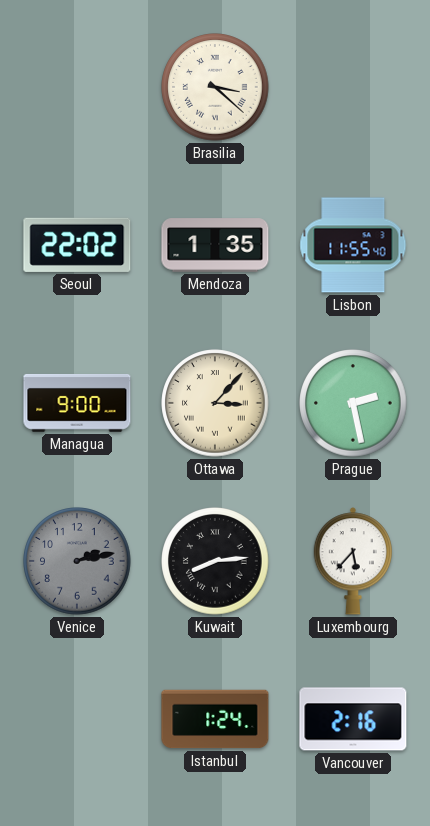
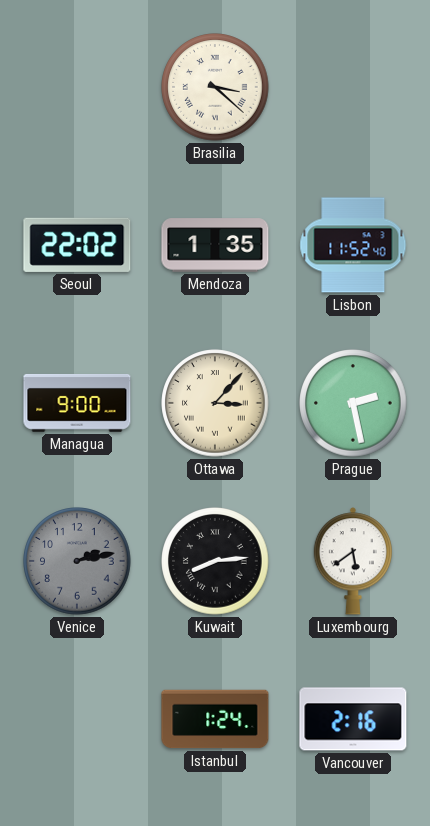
Lisbon: 11:55 -> 11:52 (353, 245)
Luxembourg: 5:37 -> 5:39 (352, 561)
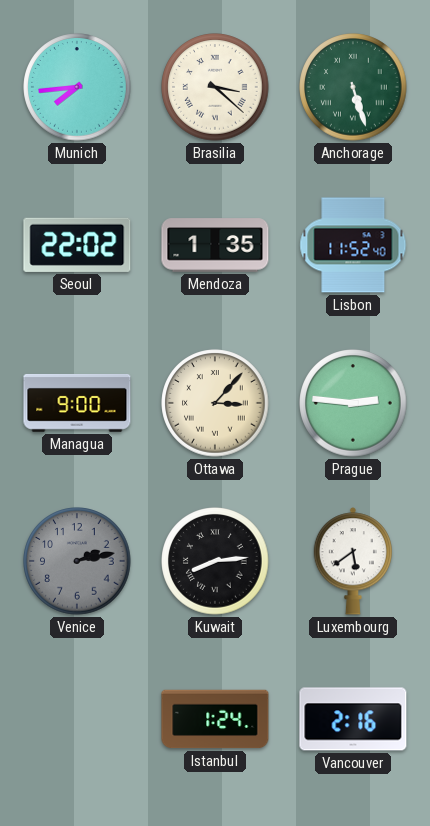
Munich: none -> 7:44 (77, 87)
Anchorage: none -> 5:27 (353, 87)
Prague: 2:28 -> 2:46 (353, 403)
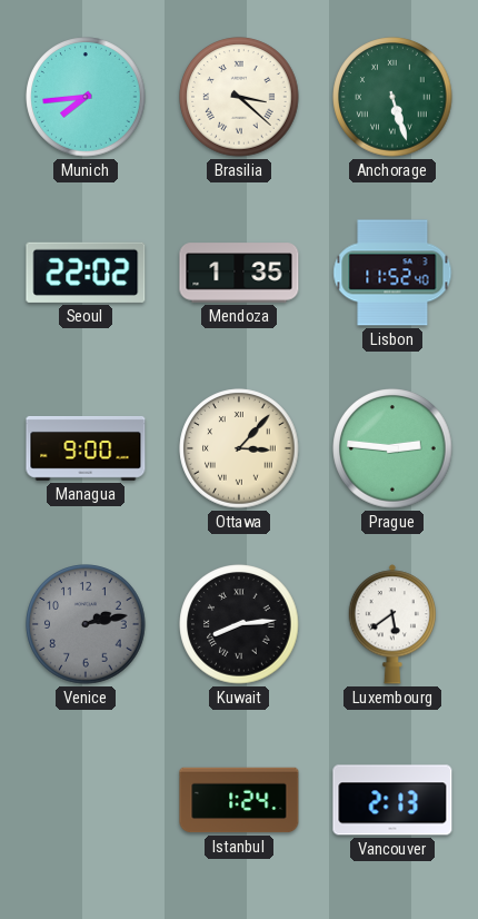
Vancouver: 2:16 -> 2:13 (392, 800)
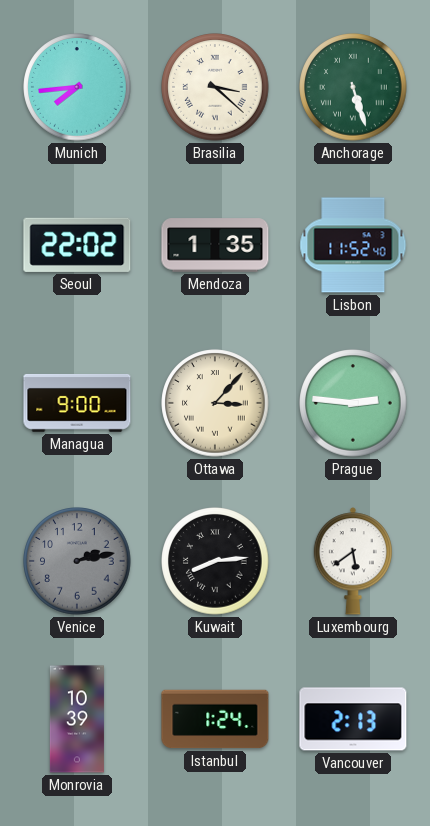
Monrovia: none -> 10:39 (77, 719)
